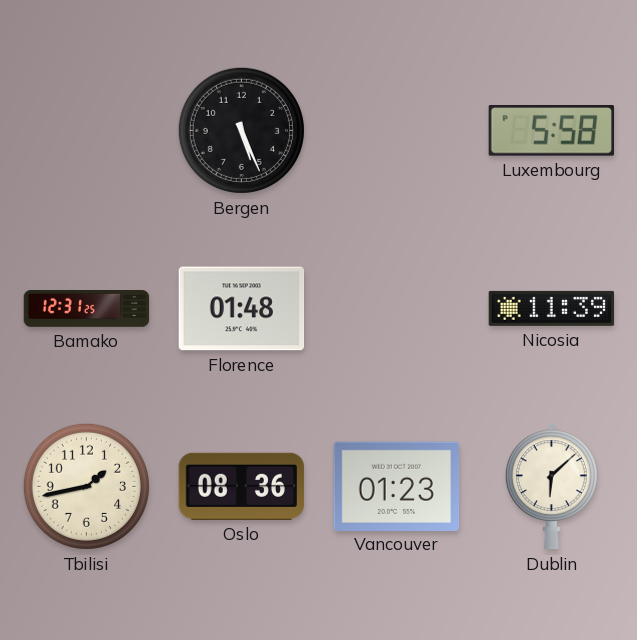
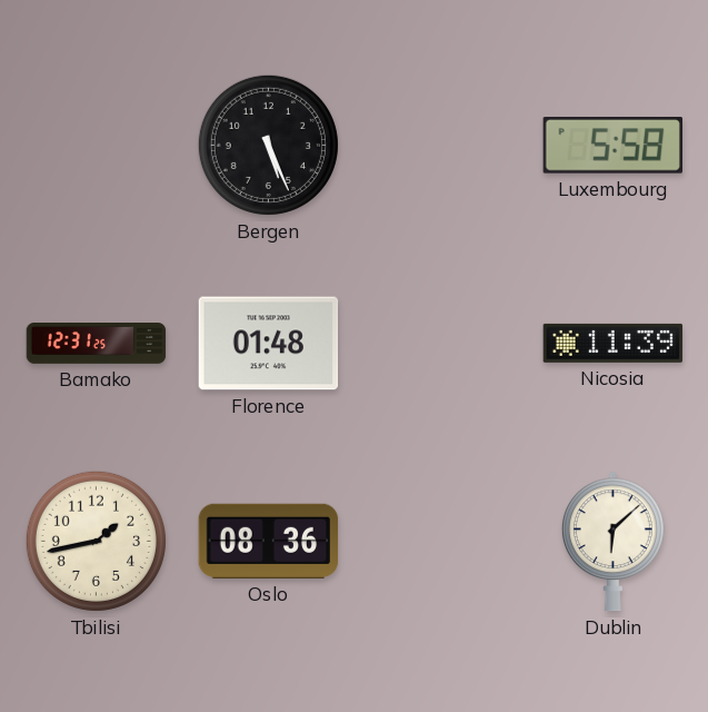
Vancouver: 01:23 -> none (397, 486)
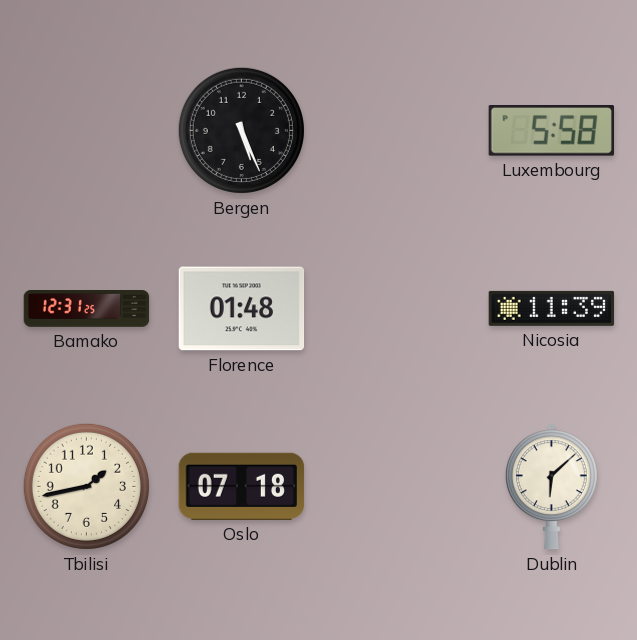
Oslo: 08:36 -> 07:18 (242, 486)
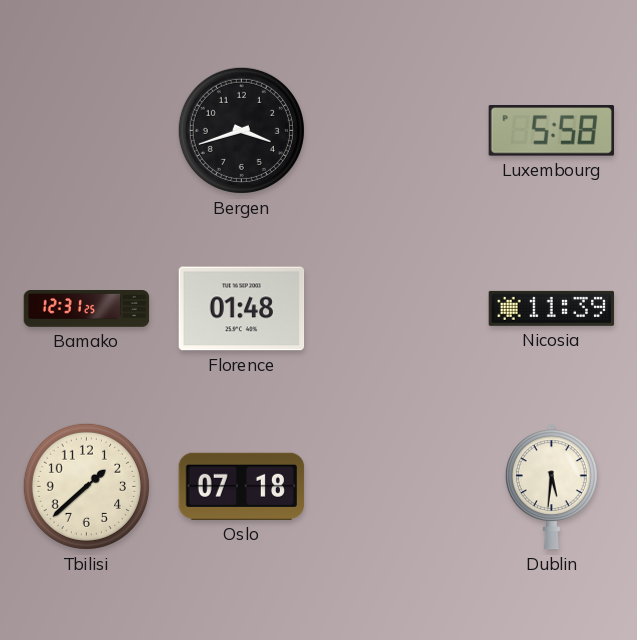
Bergen: 5:26 -> 3:42 (241, 130)
Tbilisi: 1:43 -> 1:38 (86, 486)
Dublin: 6:08 -> 5:31 (551, 487)
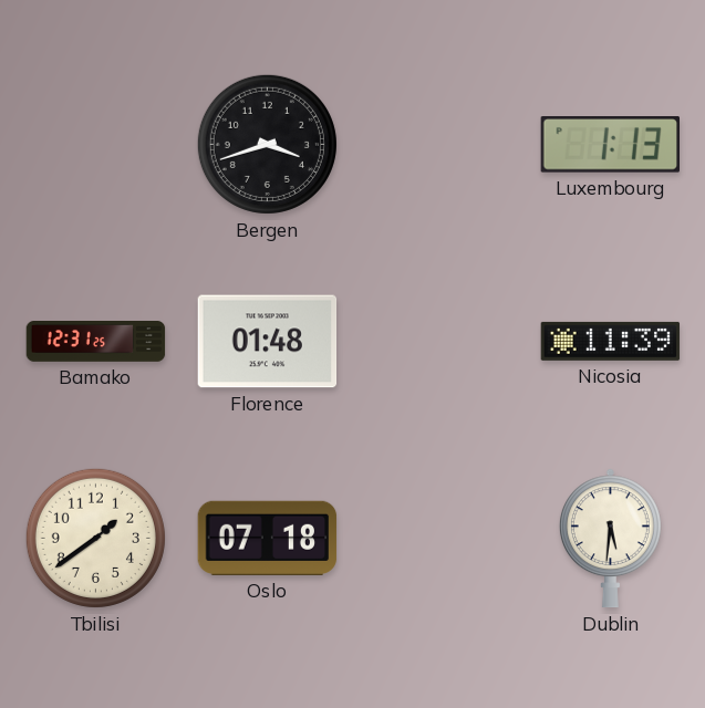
Luxembourg: 5:58 -> 1:13 (610, 145)
Tbilisi: 1:38 -> 1:39 (95, 538)
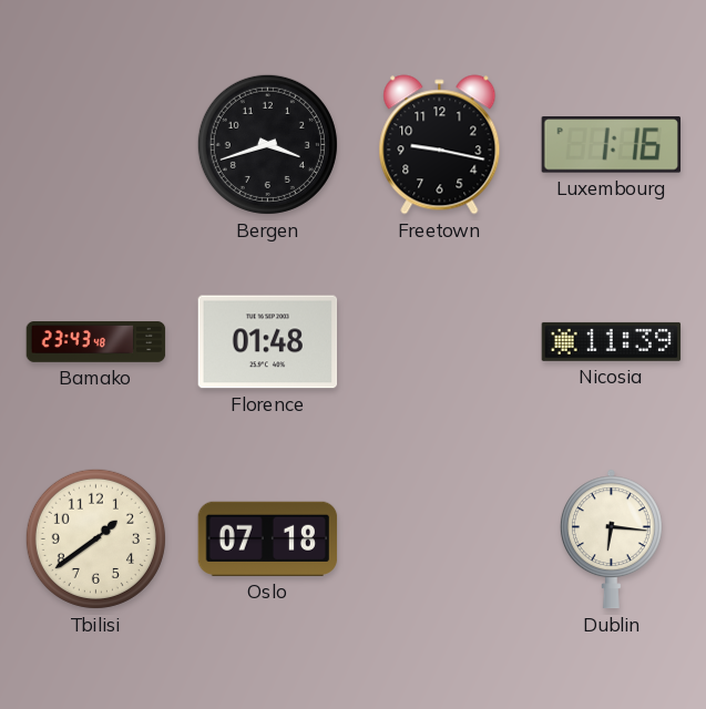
Freetown: none -> 9:17 (440, 145)
Luxembourg: 1:13 -> 1:16 (611, 145)
Bamako: 12:31 -> 23:43 (96, 342)
Dublin: 5:31 -> 6:16 (611, 540)
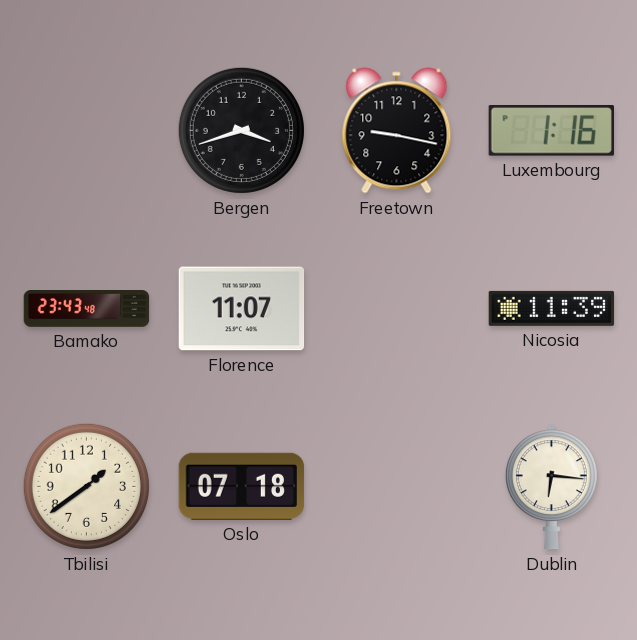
Florence: 01:48 -> 11:07 (242, 309)
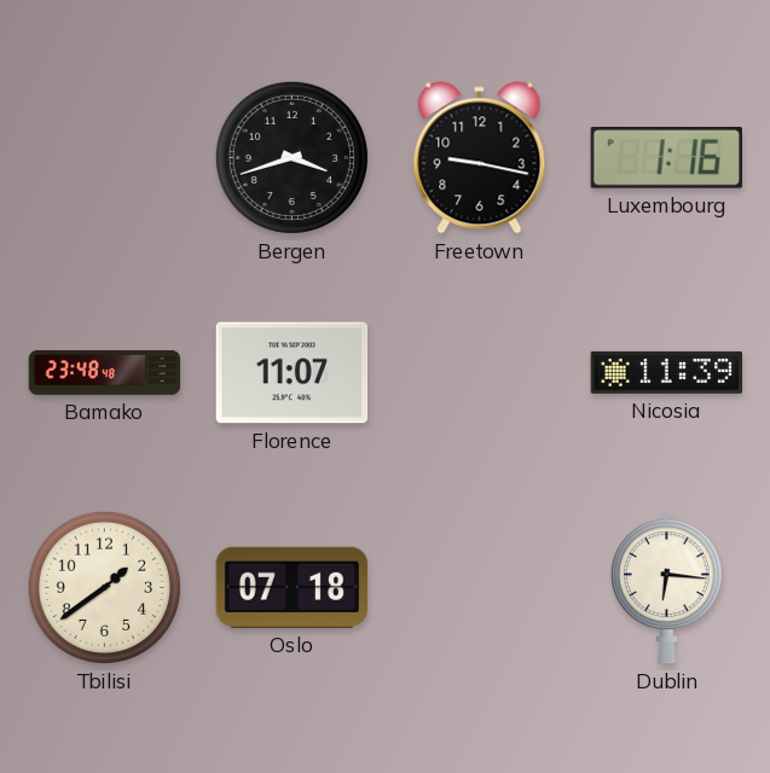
Bamako: 23:43 -> 23:48 (105, 373)
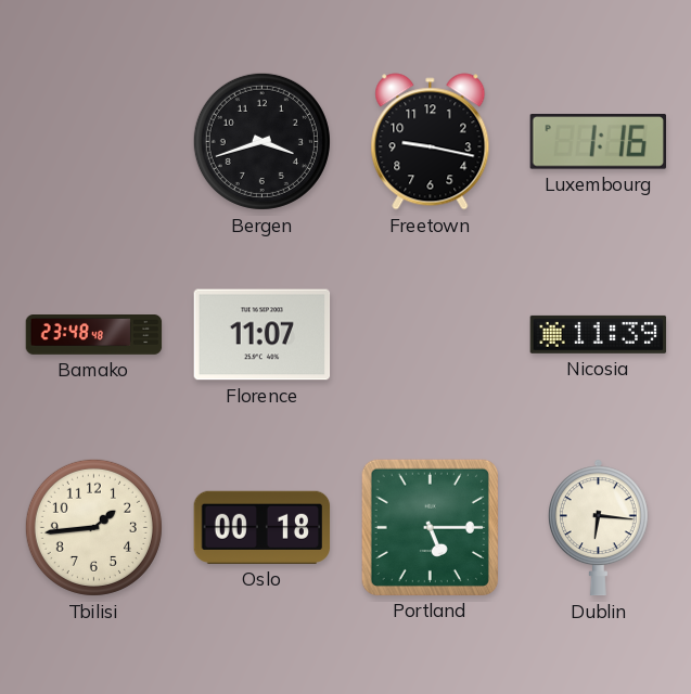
Tbilisi: 1:39 -> 1:44 (93, 527)
Oslo: 07:18 -> 00:18 (263, 527)
Portland: none -> 5:15 (430, 527)
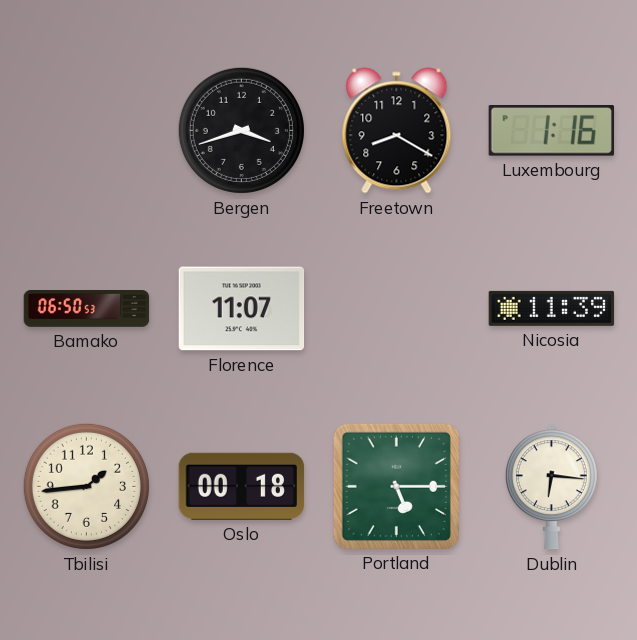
Freetown: 9:17 -> 8:20 (397, 131)
Bamako: 23:48 -> 06:50 (87, 309)
